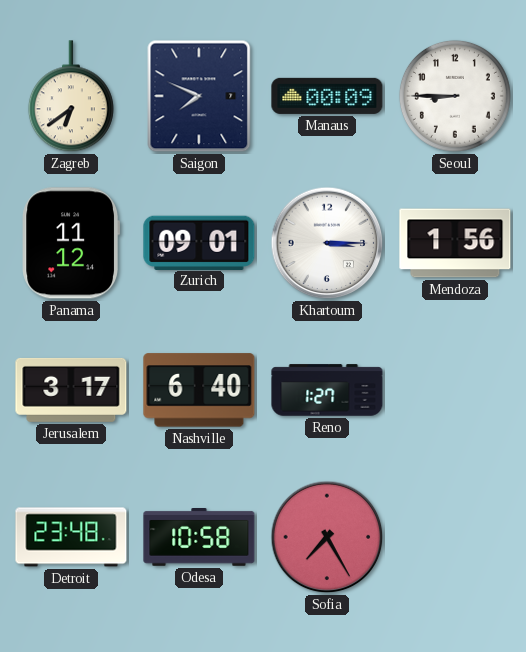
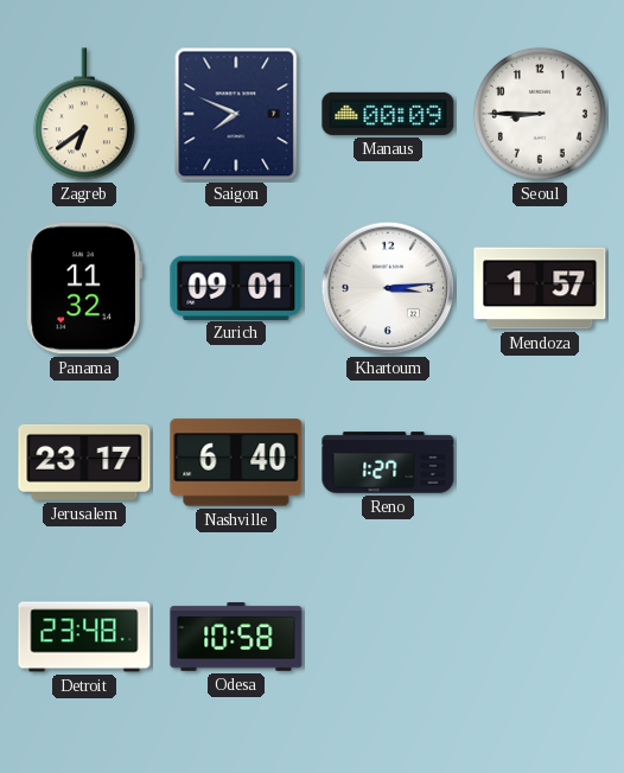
Panama: 11:12 -> 11:32 (83, 288)
Khartoum: 3:15 -> 3:14 (388, 288)
Mendoza: 1:56 -> 1:57 (540, 288)
Jerusalem: 3:17 -> 23:17 (84, 462)
Sofia: 7:25 -> none (327, 537)
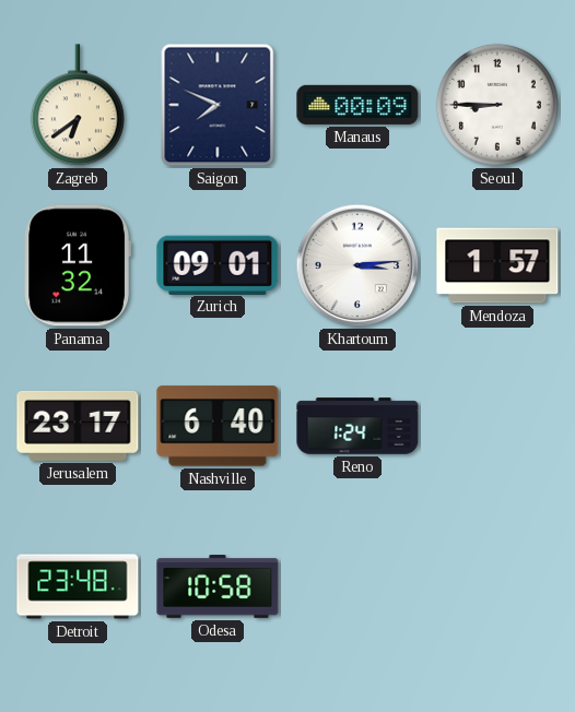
Reno: 1:27 -> 1:24 (357, 426)
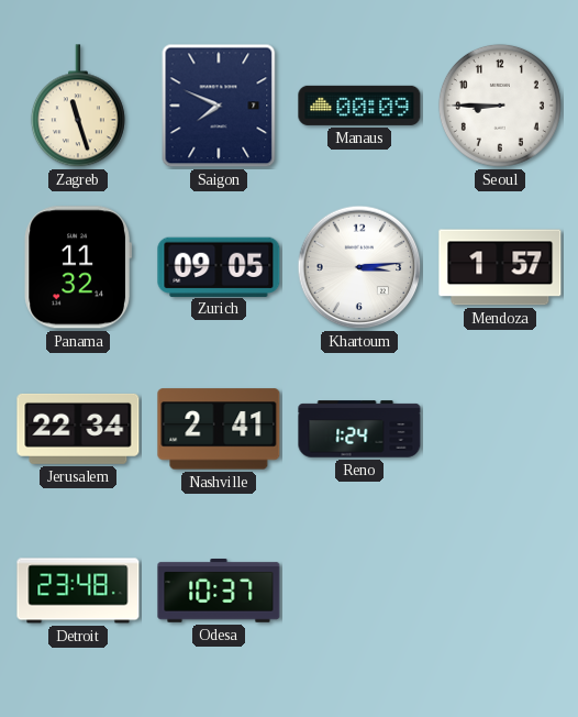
Zagreb: 6:39 -> 11:27 (78, 107)
Zurich: 09:01 -> 09:05 (219, 266)
Jerusalem: 23:17 -> 22:34 (78, 429)
Nashville: 6:40 -> 2:41 (219, 429)
Odesa: 10:58 -> 10:37 (219, 592)
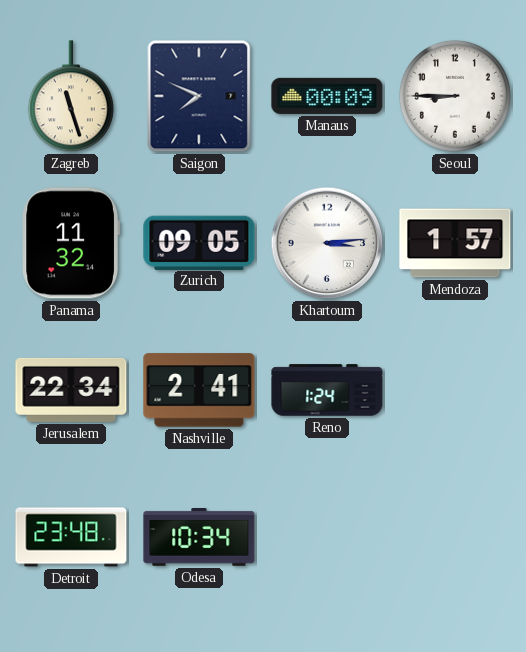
Odesa: 10:37 -> 10:34 (199, 538)
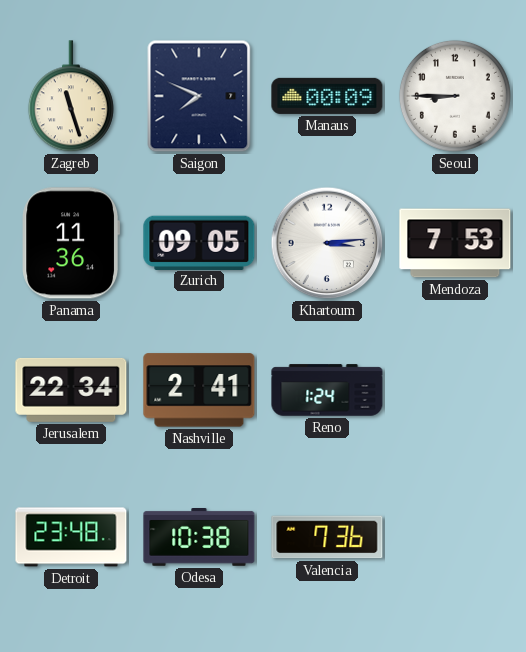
Panama: 11:32 -> 11:36 (70, 243)
Mendoza: 1:57 -> 7:53 (455, 243)
Odesa: 10:34 -> 10:38 (199, 538)
Valencia: none -> 7:36 (327, 537)
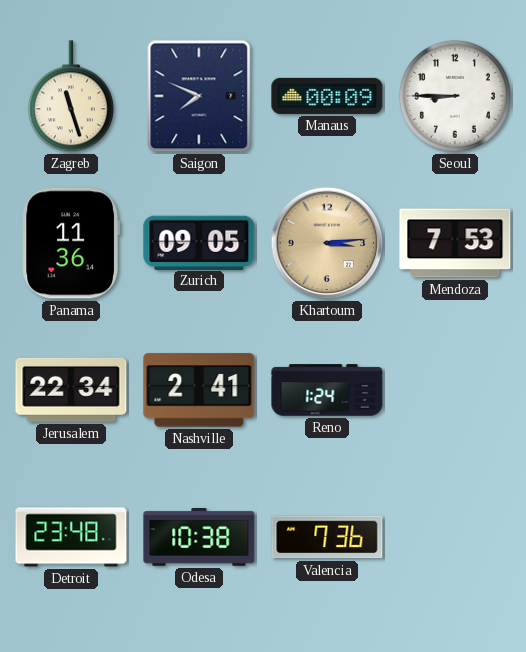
Khartoum dial: white -> champagne (327, 243)
